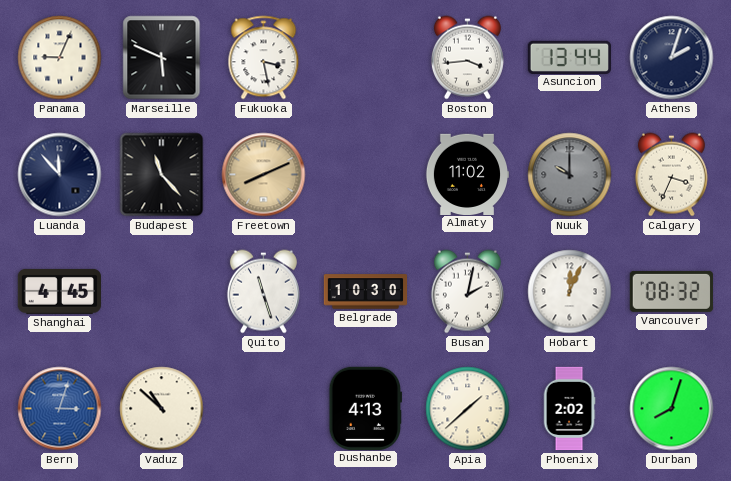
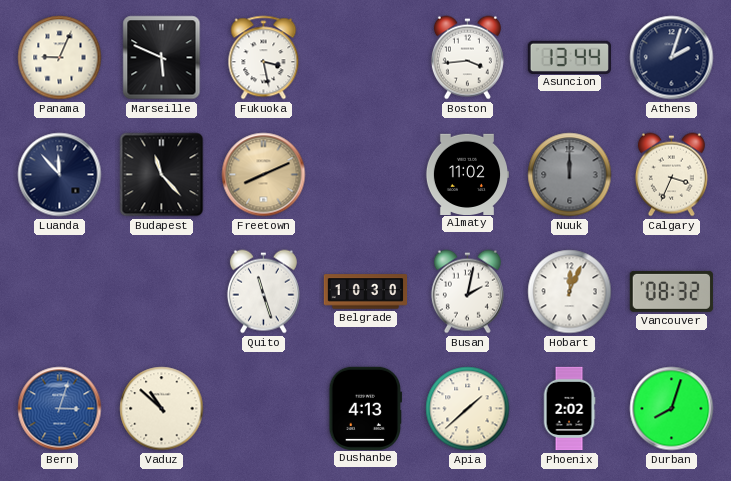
Nuuk: 10:00 -> 12:00 (570, 175)
Shanghai: 4:45 -> none (59, 291)
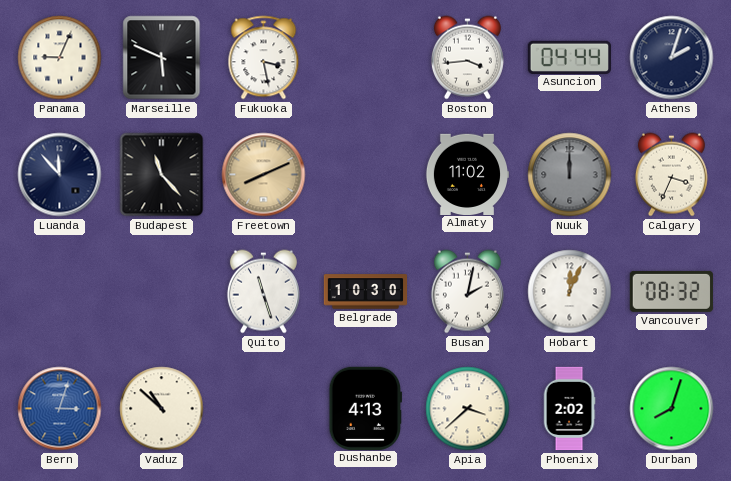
Asuncion: 13:44 -> 04:44 (569, 57)
Apia: 1:38 -> 3:38 (468, 409)
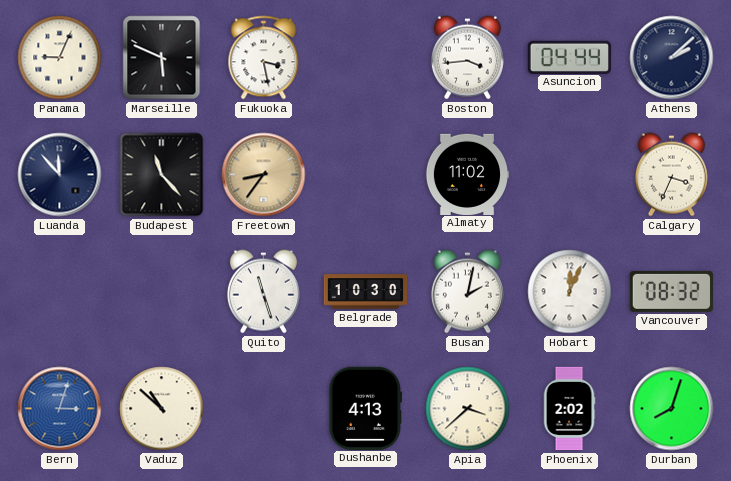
Athens: 2:03 -> 2:08 (672, 58)
Freetown: 8:11 -> 8:36 (264, 175)
Nuuk: 12:00 -> none (570, 175)
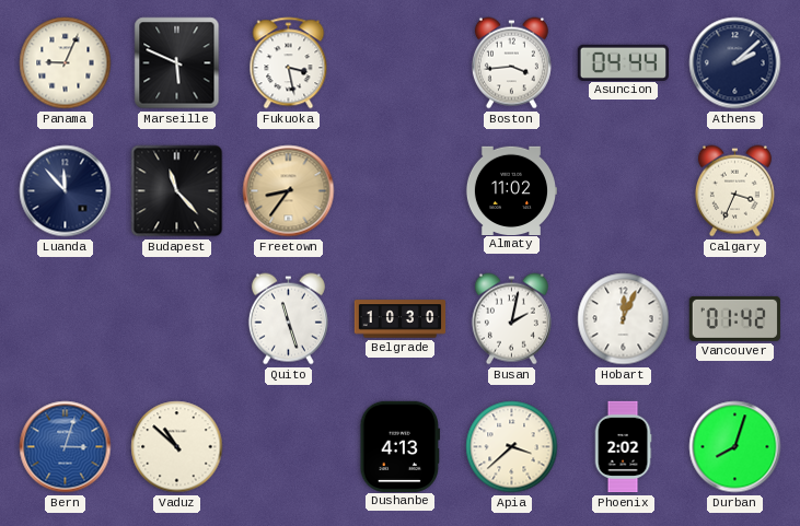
Vancouver: 08:32 -> 01:42 (734, 318)
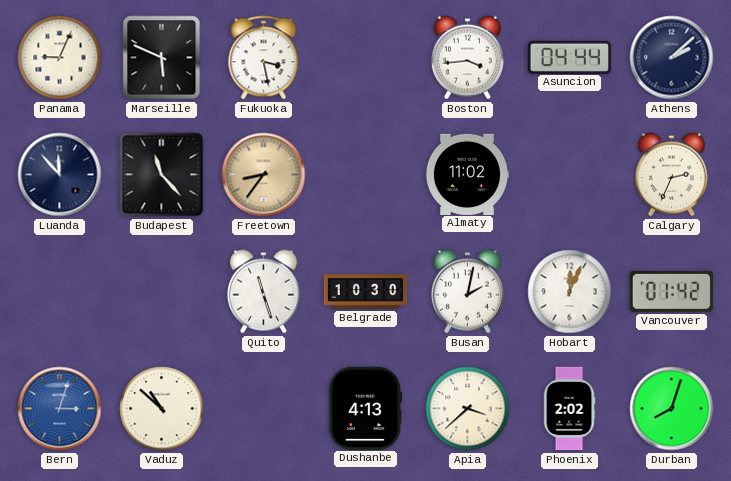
Calgary: 3:34 -> 2:34 (671, 175)
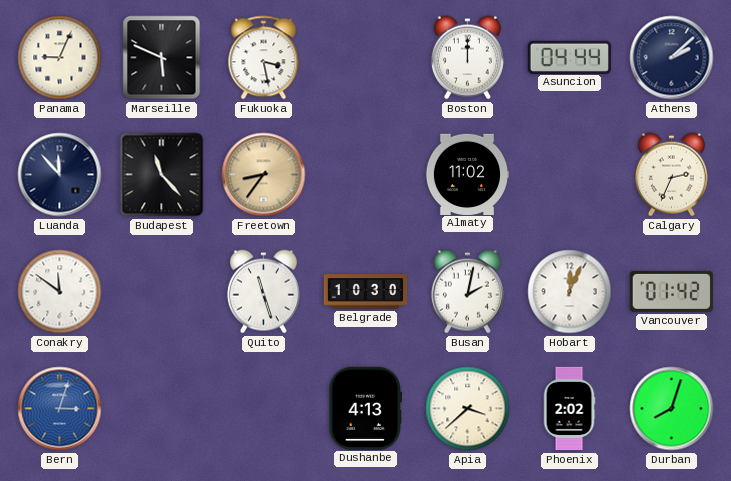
Boston: 3:44 -> 12:00 (467, 58)
Conakry: none -> 11:51 (60, 292)
Vaduz: 10:52 -> none (162, 409)
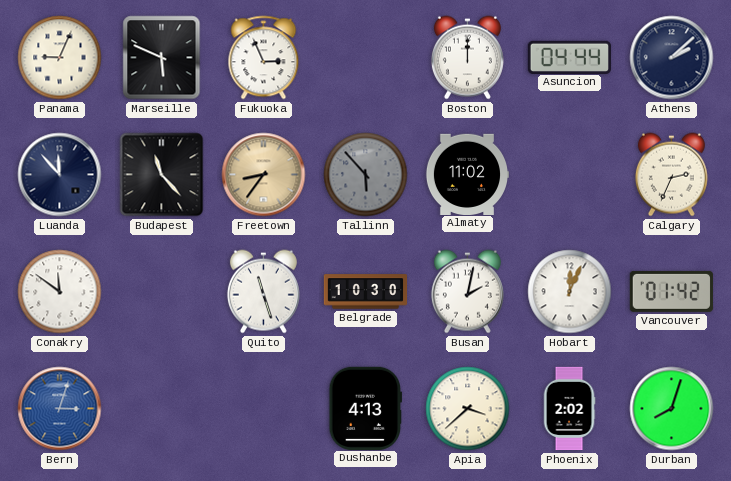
Fukuoka: 3:28 -> 2:56 (264, 58)
Tallinn: none -> 5:53 (366, 175)
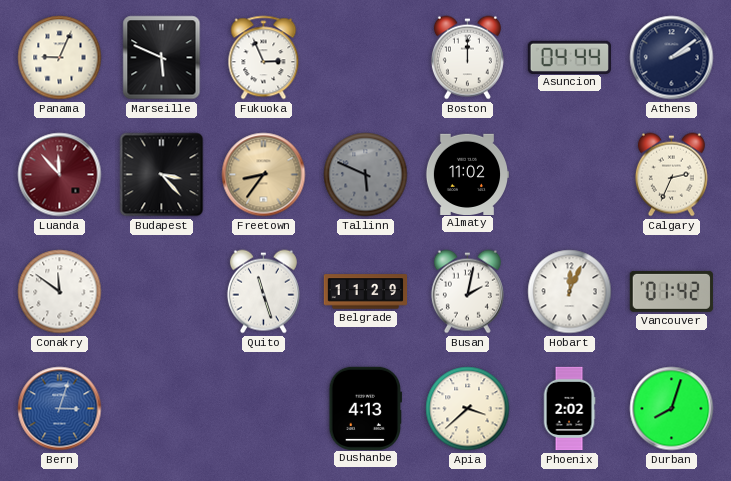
Athens: 2:08 -> 2:09 (672, 58)
Luanda dial: navy -> burgundy (60, 175)
Budapest: 11:23 -> 3:23 (162, 175)
Tallinn: 5:53 -> 5:49 (366, 175)
Belgrade: 10:30 -> 11:29 (366, 292)
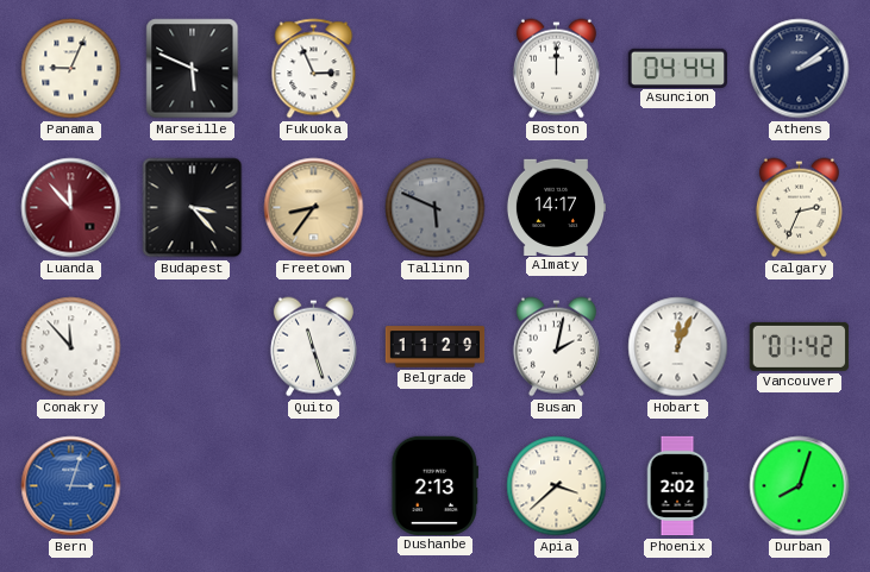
Almaty: 11:02 -> 14:17 (555, 207)
Conakry: 11:51 -> 11:53 (71, 347)
Dushanbe: 4:13 -> 2:13 (434, 485)
